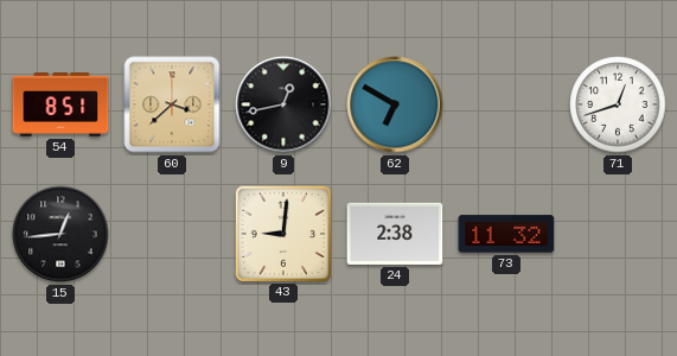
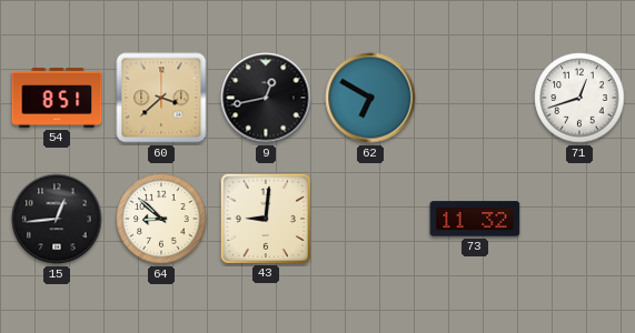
64: none -> 8:52 (161, 219)
24: 2:38 -> none (395, 234)
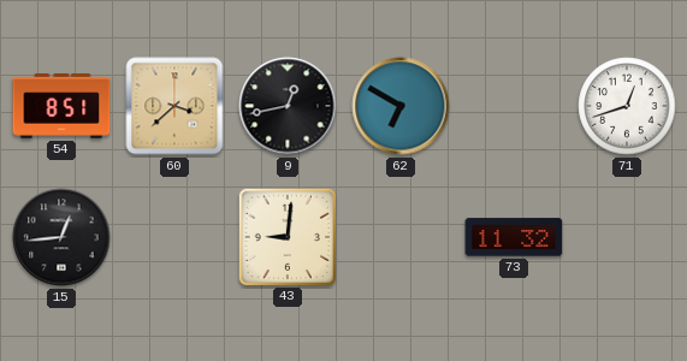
64: 8:52 -> none (161, 219)
